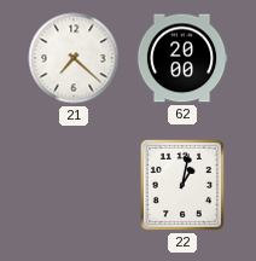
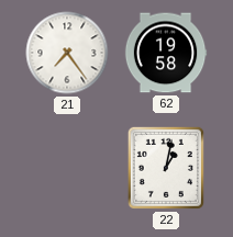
21: 7:22 -> 7:24 (67, 53)
62: 20:00 -> 19:58 (166, 53)
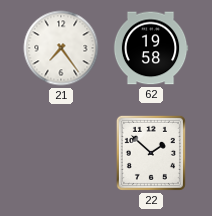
22: 1:02 -> 1:52 (151, 153)
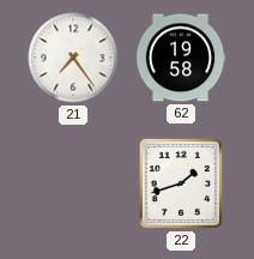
22: 1:52 -> 1:42 (181, 183)
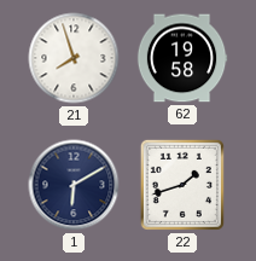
21: 7:24 -> 7:57 (74, 58)
1: none -> 6:10 (74, 185)
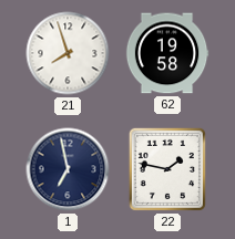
1: 6:10 -> 6:58 (68, 169)
22: 1:42 -> 1:47 (167, 169)
